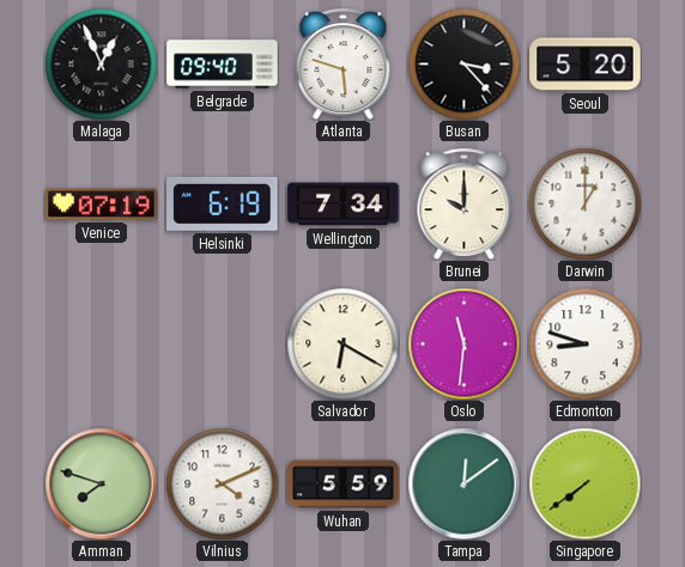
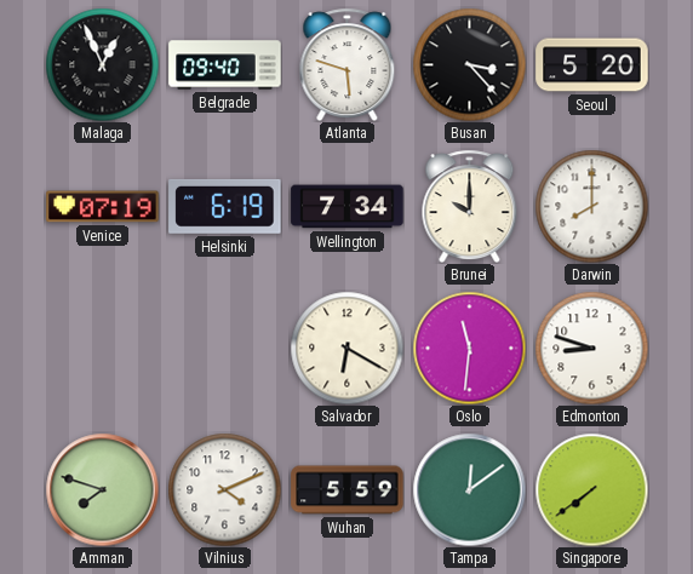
Darwin: 1:00 -> 8:00 (591, 206)
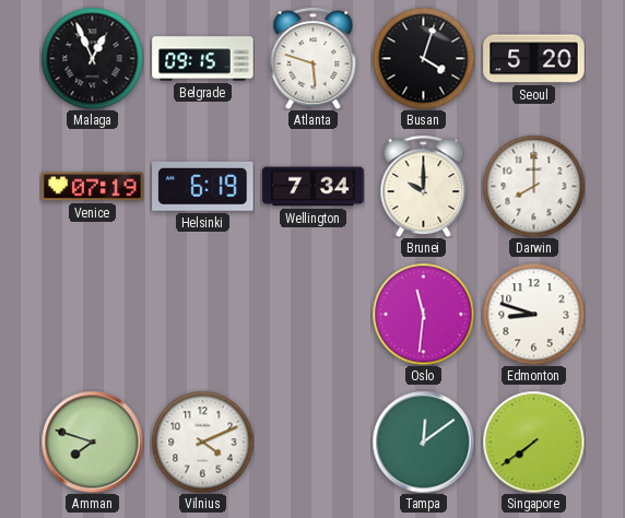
Belgrade: 09:40 -> 09:15 (203, 59)
Busan: 3:23 -> 4:03 (423, 58)
Salvador: 6:20 -> none (346, 348)
Wuhan: 5:59 -> none (348, 490)
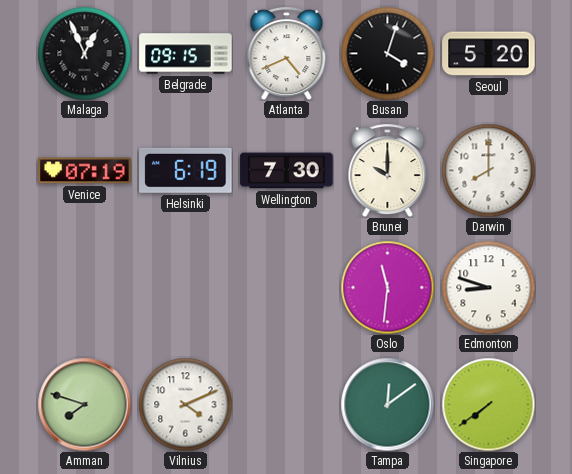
Atlanta: 5:48 -> 4:41 (287, 53)
Wellington: 7:34 -> 7:30 (287, 171)
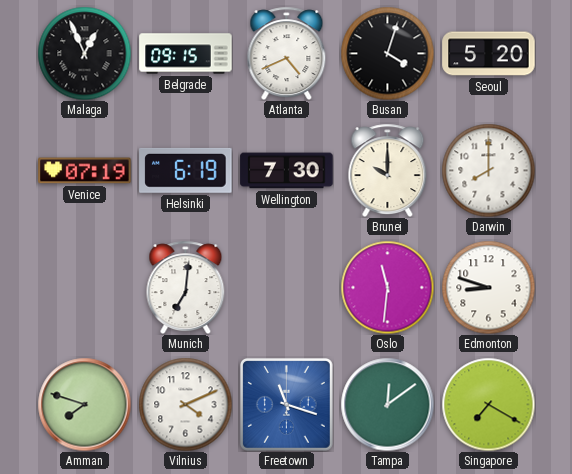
Munich: none -> 7:01 (186, 287)
Freetown: none -> 11:18 (286, 404)
Singapore: 7:39 -> 7:20 (488, 404)
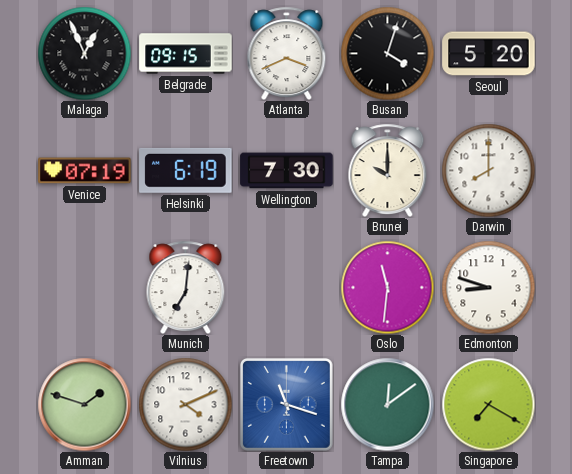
Atlanta: 4:41 -> 3:41 (287, 53)
Amman: 7:48 -> 1:48 (84, 404)
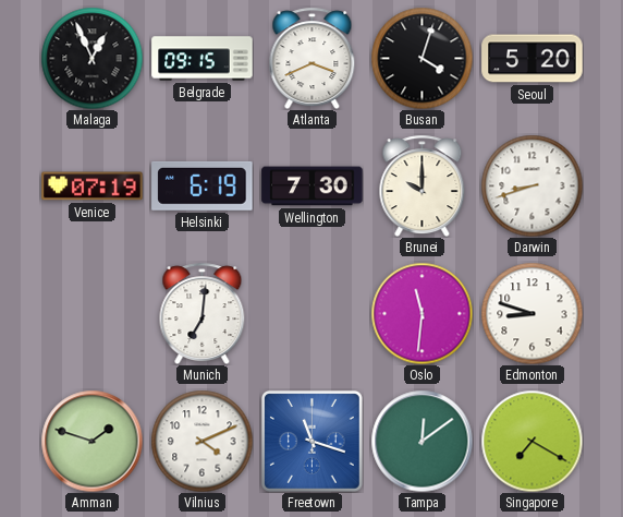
Darwin: 8:00 -> 8:42 (532, 185)
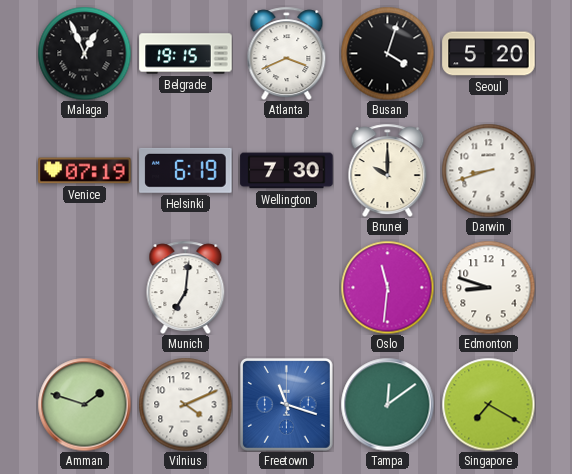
Belgrade: 09:15 -> 19:15 (186, 54)
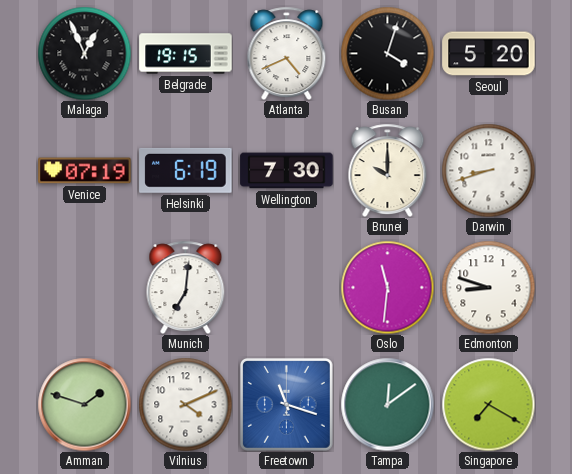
Atlanta: 3:41 -> 4:41 (287, 53)
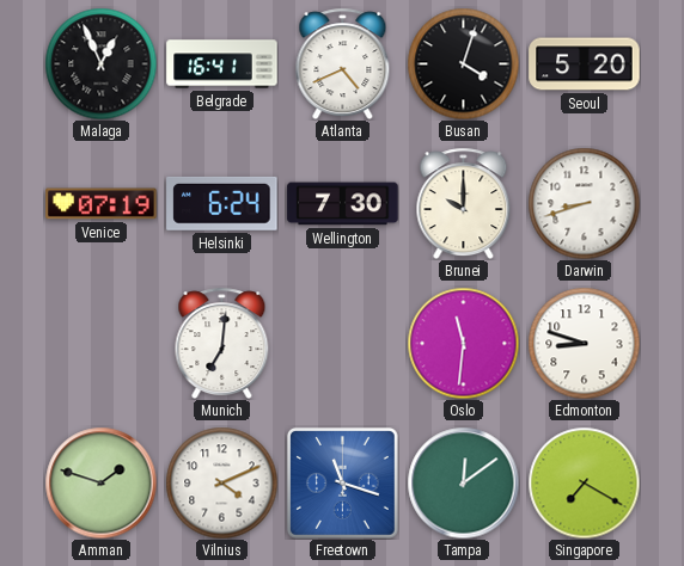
Belgrade: 19:15 -> 16:41 (222, 64)
Helsinki: 6:19 -> 6:24 (222, 203)
